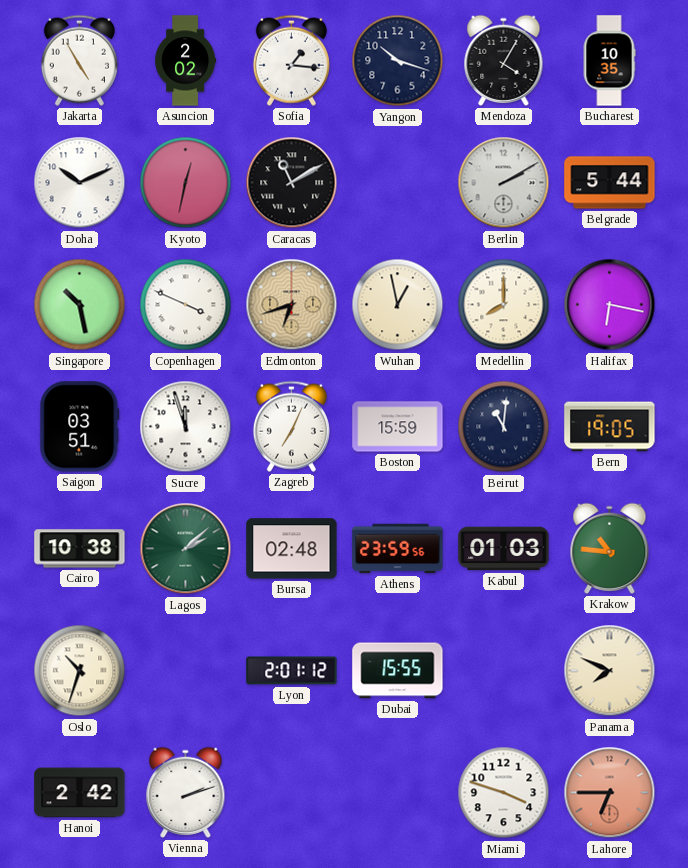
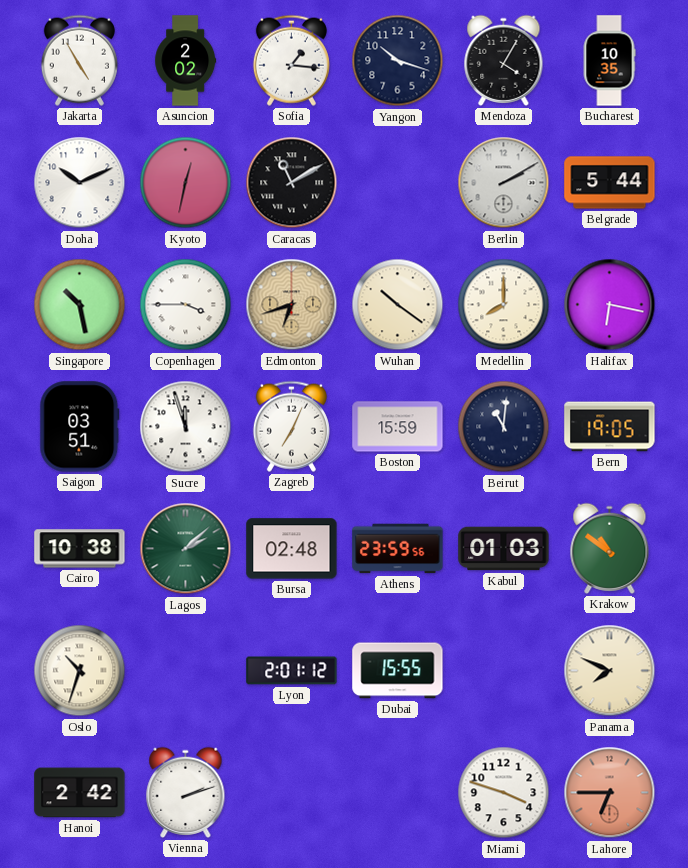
Copenhagen: 3:49 -> 3:45 (186, 305)
Wuhan: 12:58 -> 10:21 (398, 305)
Krakow: 10:46 -> 10:51 (610, 548)
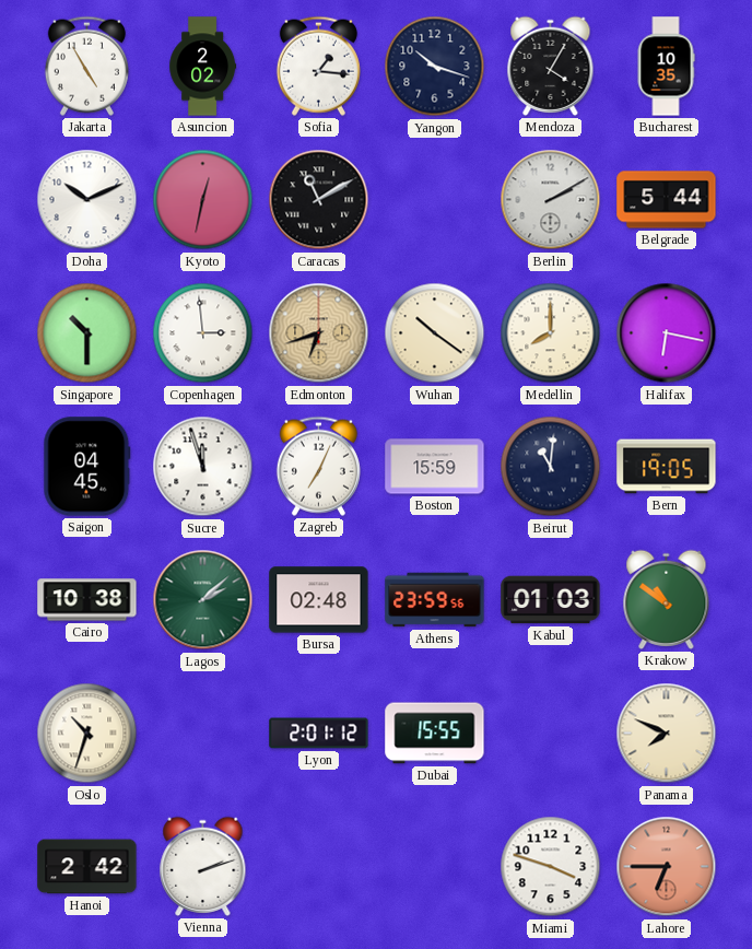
Singapore: 10:28 -> 10:30 (87, 333)
Copenhagen: 3:45 -> 2:59 (203, 333)
Saigon: 03:51 -> 04:45 (87, 467)
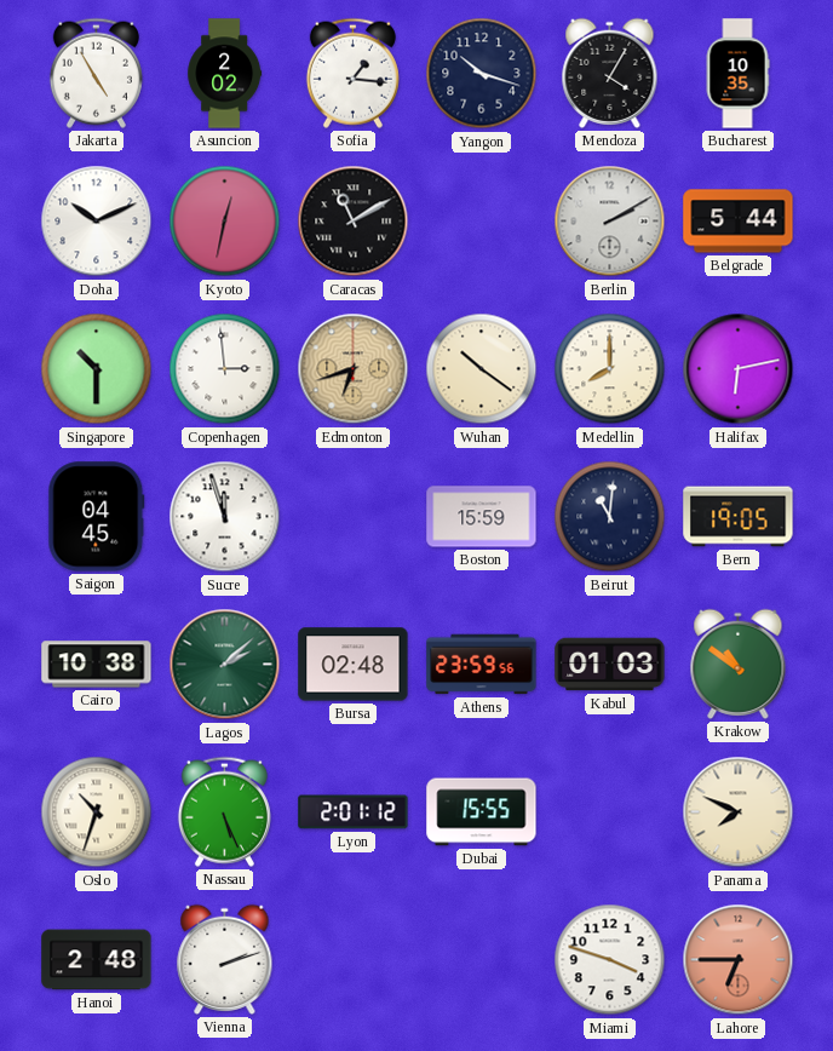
Halifax: 6:17 -> 6:13 (739, 369)
Zagreb: 7:04 -> none (318, 466)
Nassau: none -> 5:26 (224, 811)
Hanoi: 2:42 -> 2:48 (97, 960)
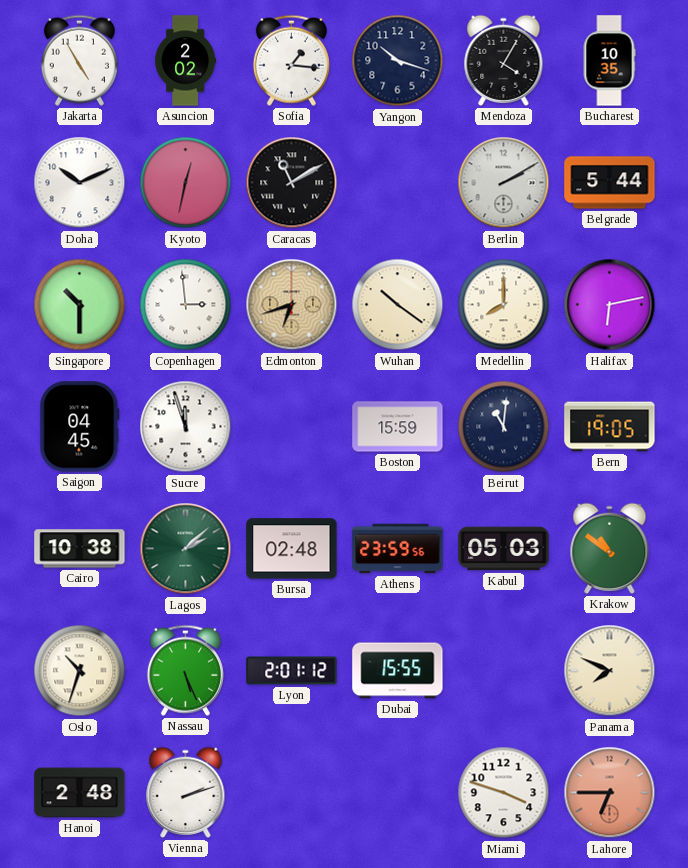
Kabul: 01:03 -> 05:03 (504, 549)
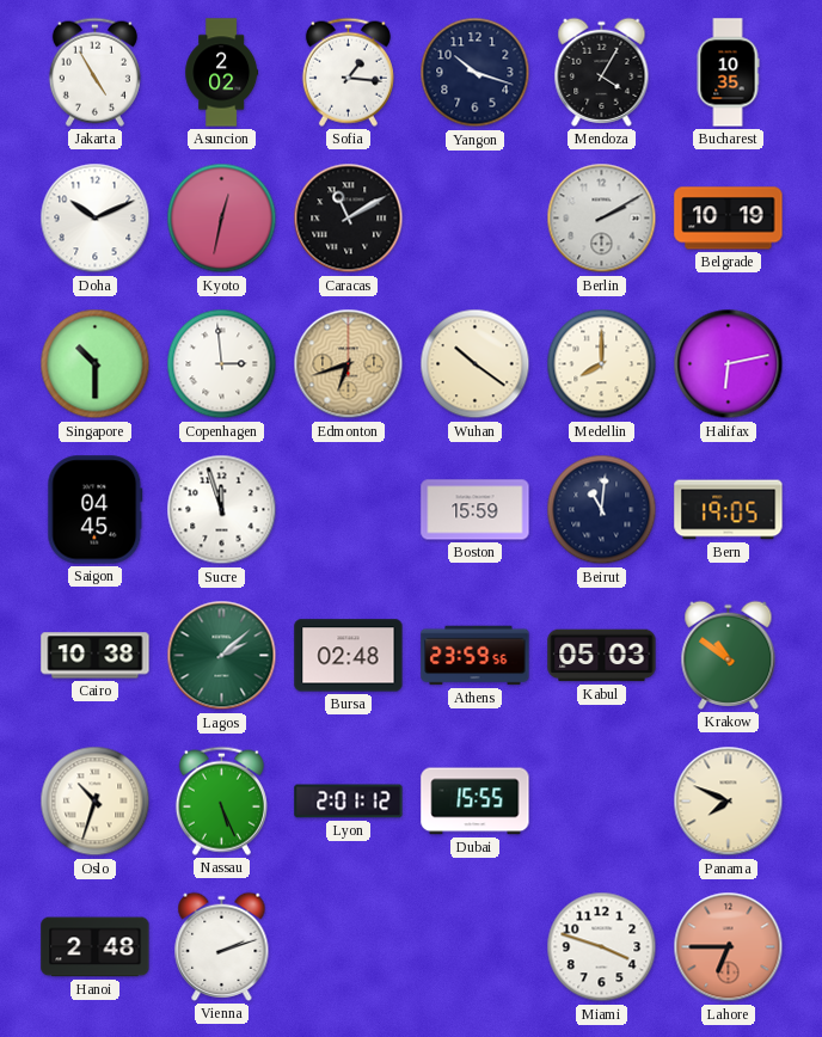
Belgrade: 5:44 -> 10:19 (729, 219)
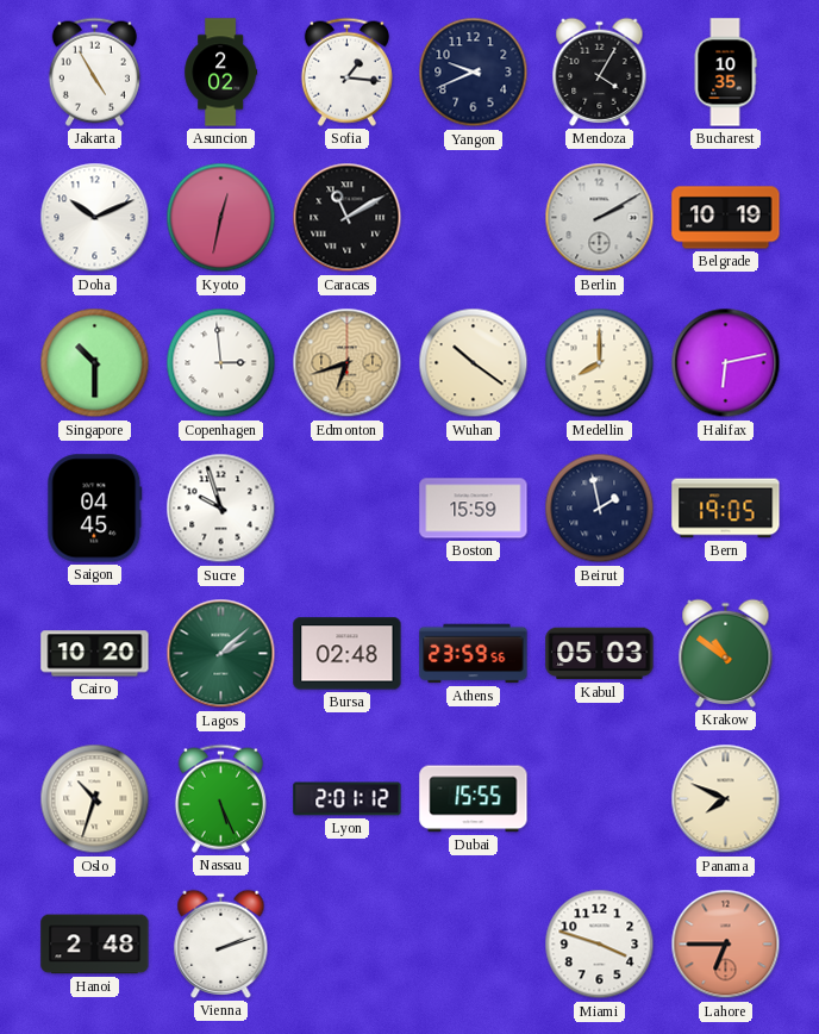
Yangon: 10:18 -> 9:41 (474, 73)
Sucre: 11:57 -> 9:57 (221, 509)
Beirut: 11:01 -> 1:58 (600, 509)
Cairo: 10:38 -> 10:20 (95, 654)
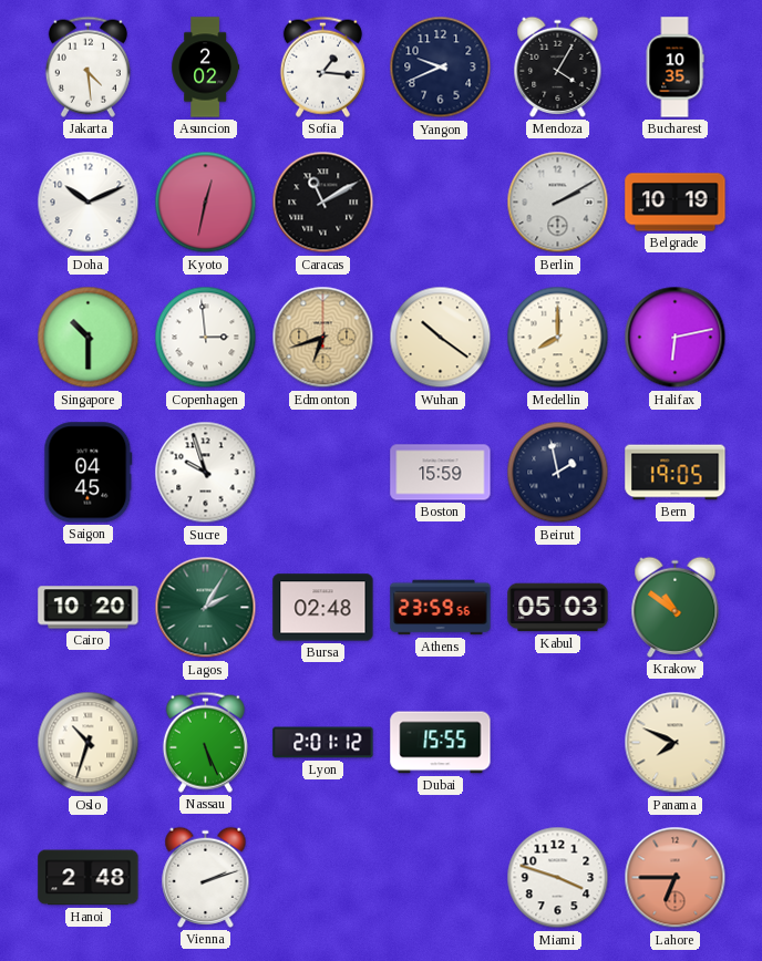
Jakarta: 4:55 -> 4:29 (87, 66)
Lagos: 2:08 -> 2:05 (206, 608)
